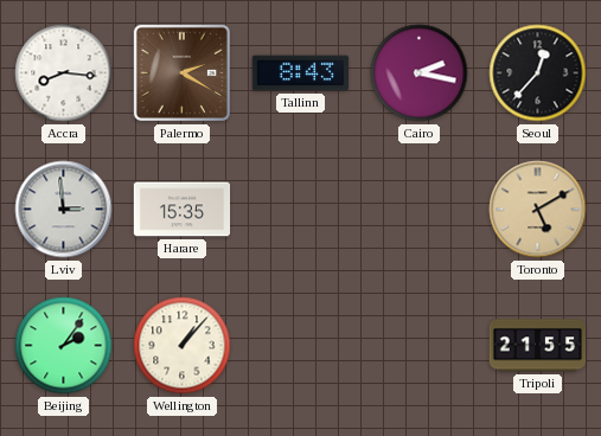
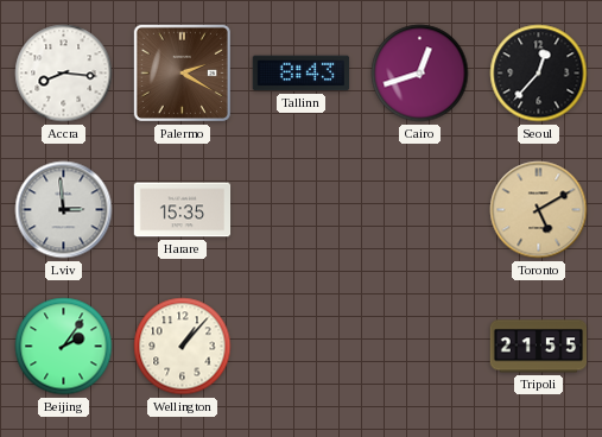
Cairo: 2:17 -> 12:42 (420, 74)
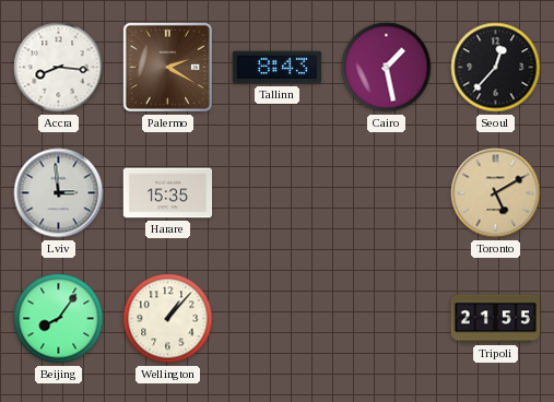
Cairo: 12:42 -> 1:28 (387, 68)
Beijing: 2:06 -> 8:06 (59, 319)
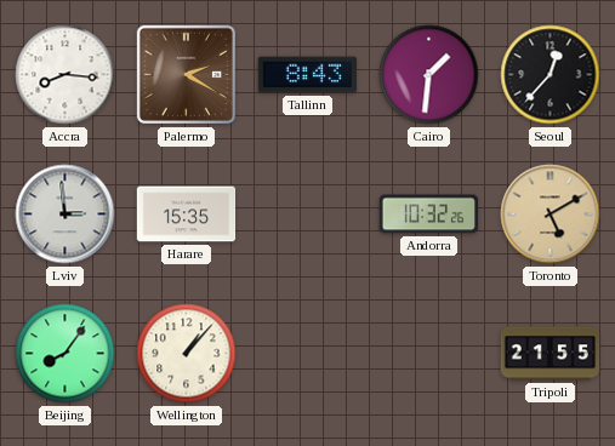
Cairo: 1:28 -> 1:31 (429, 75)
Andorra: none -> 10:32 (429, 215)
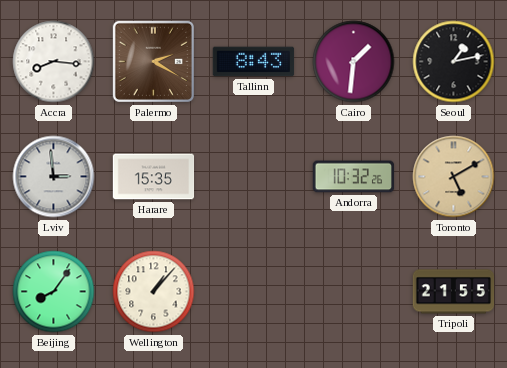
Seoul: 12:37 -> 1:13 (454, 62)
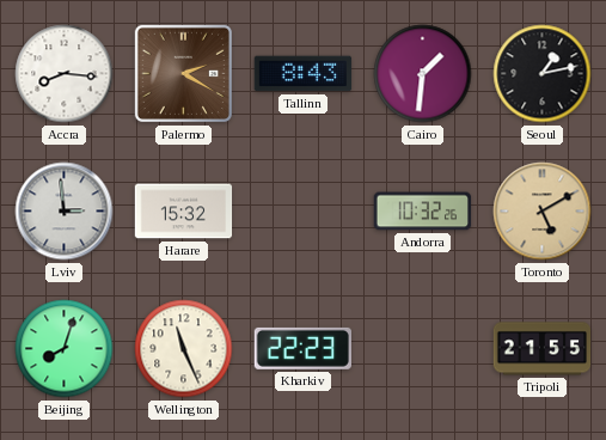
Harare: 15:35 -> 15:32 (184, 212)
Beijing: 8:06 -> 8:03 (65, 349)
Wellington: 1:07 -> 11:26 (184, 349)
Kharkiv: none -> 22:23 (302, 348)
